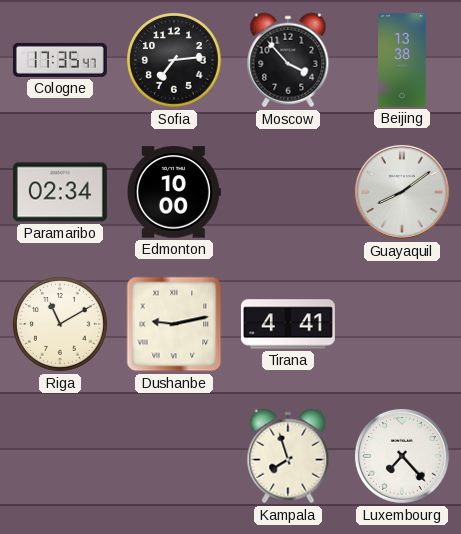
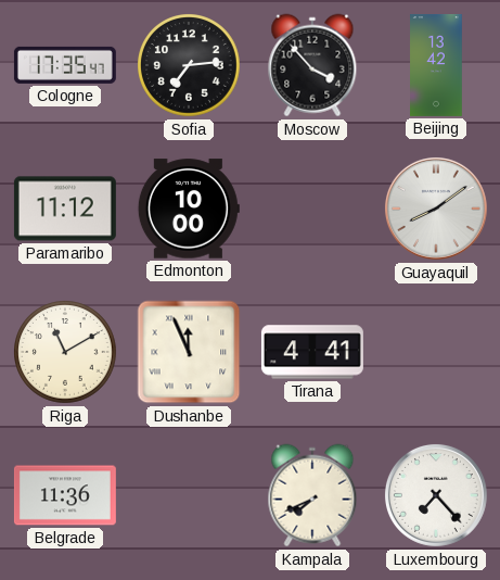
Beijing: 13:38 -> 13:42 (436, 65)
Paramaribo: 02:34 -> 11:12 (65, 209)
Dushanbe: 9:13 -> 11:56 (189, 352)
Belgrade: none -> 11:36 (65, 495)
Kampala: 7:57 -> 7:41 (312, 495)
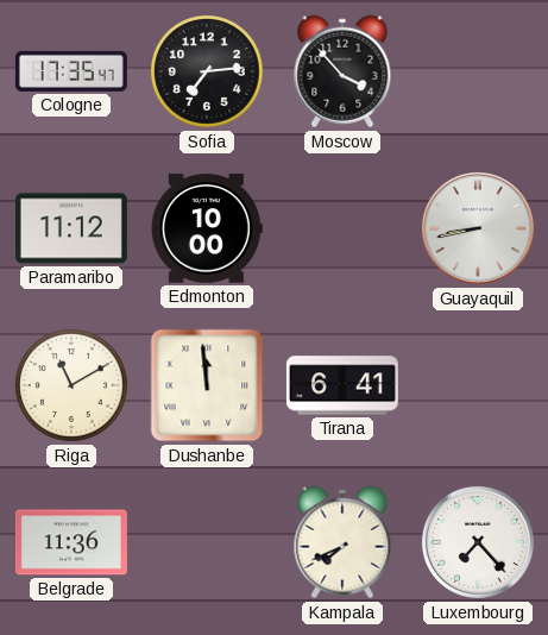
Beijing: 13:42 -> none (436, 65)
Guayaquil: 8:09 -> 8:43 (478, 228)
Dushanbe: 11:56 -> 11:59 (207, 385)
Tirana: 4:41 -> 6:41 (342, 385)
